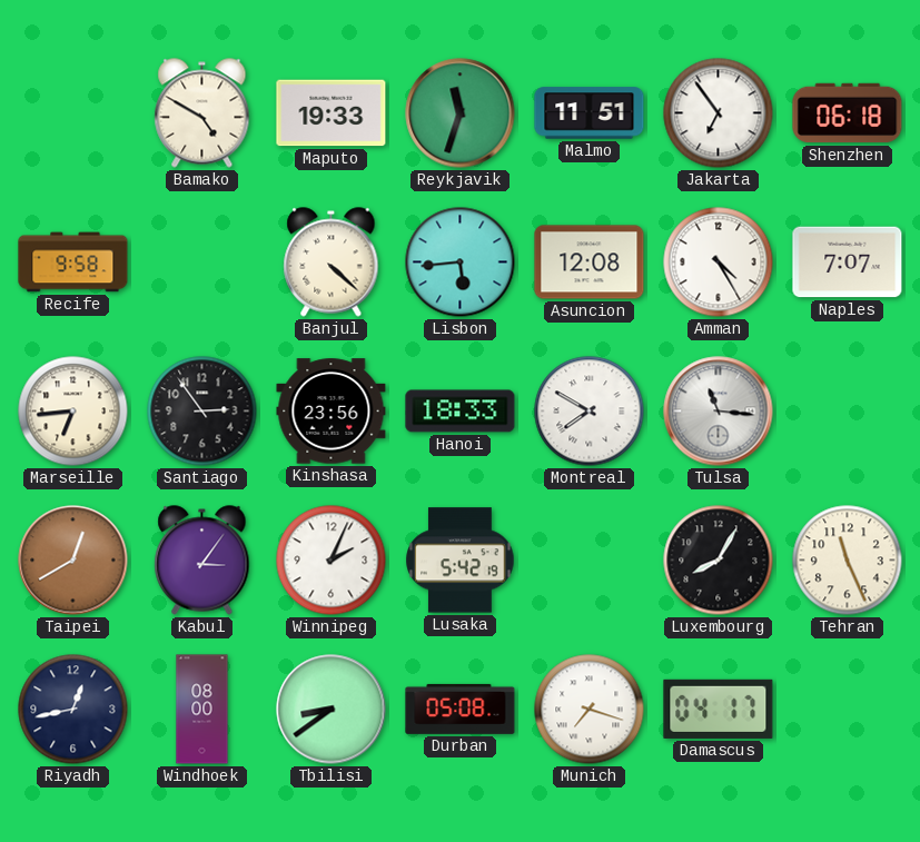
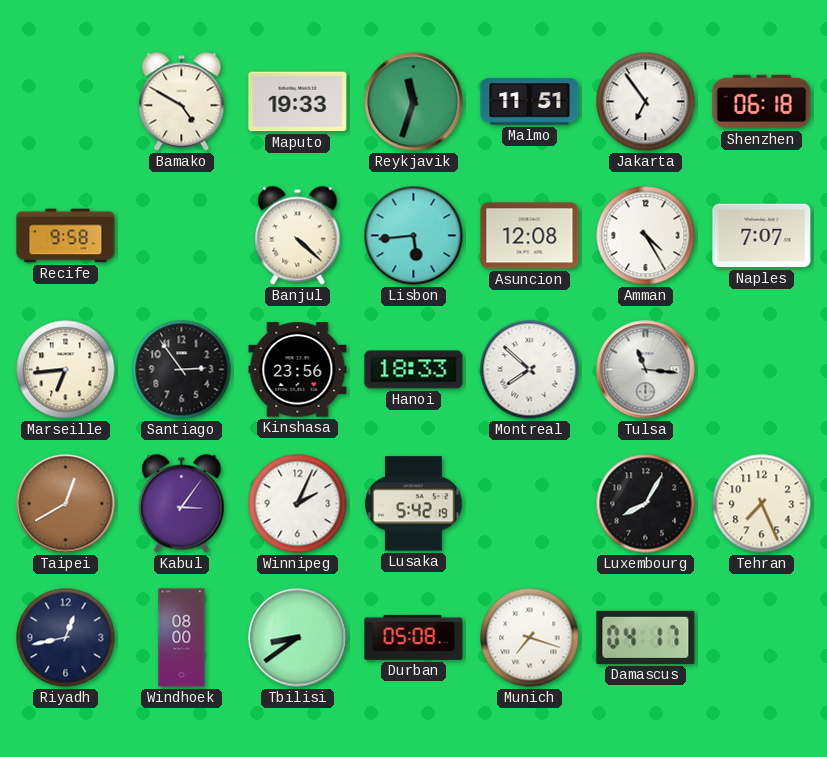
Montreal: 7:50 -> 7:52 (530, 370)
Tehran: 11:26 -> 7:26 (762, 504)
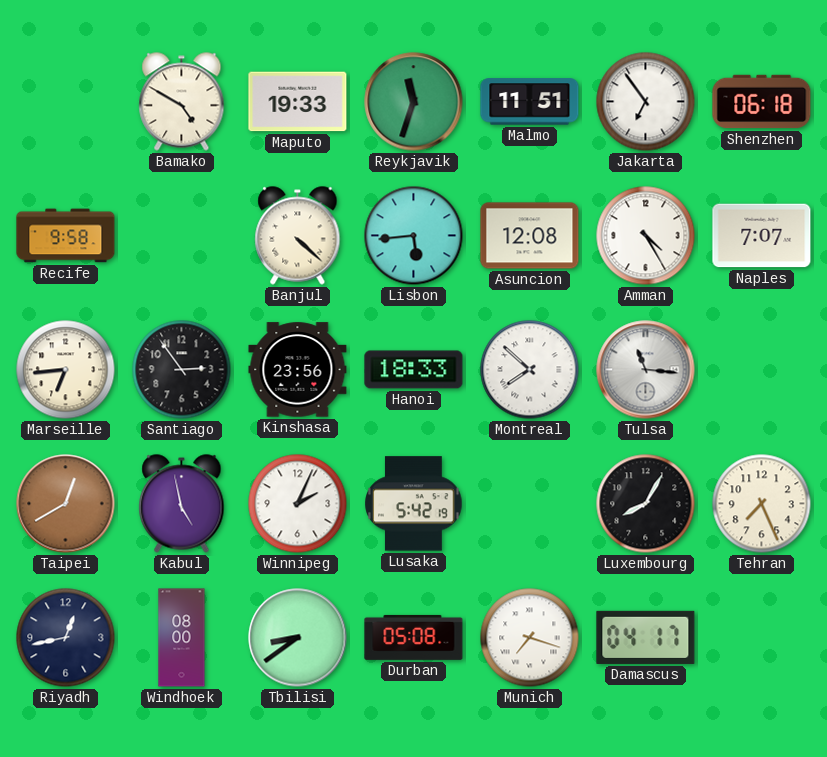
Kabul: 3:06 -> 4:58 (182, 504)
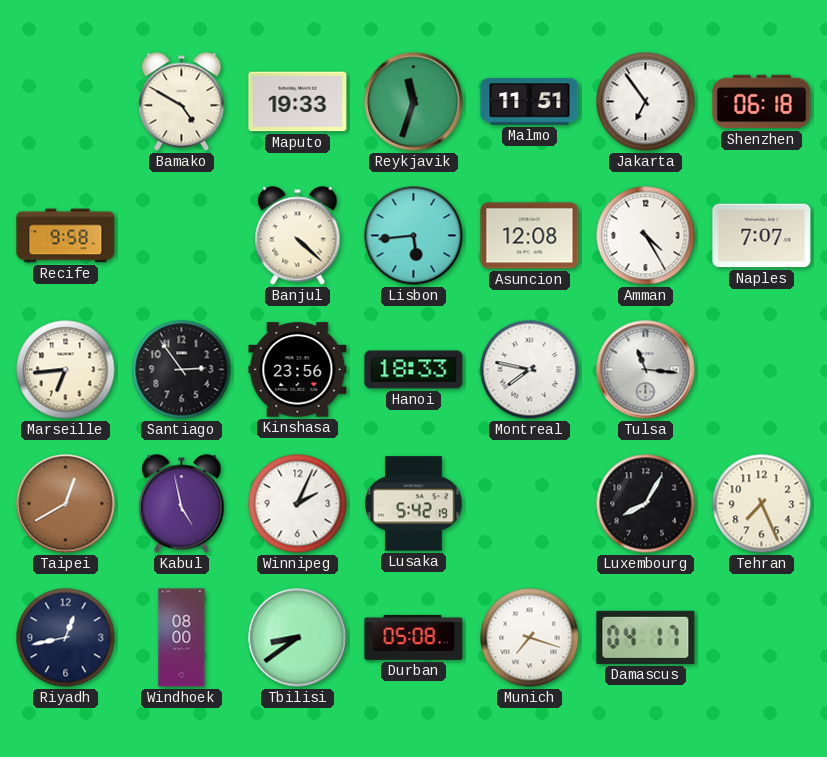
Montreal: 7:52 -> 7:47 (530, 370)
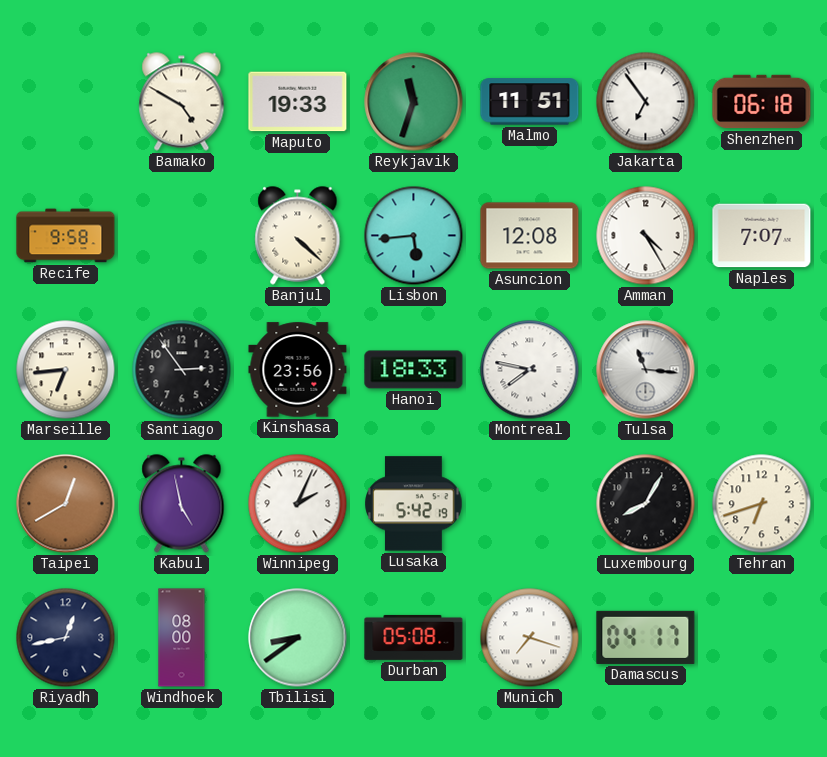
Tehran: 7:26 -> 6:42 (762, 504)
